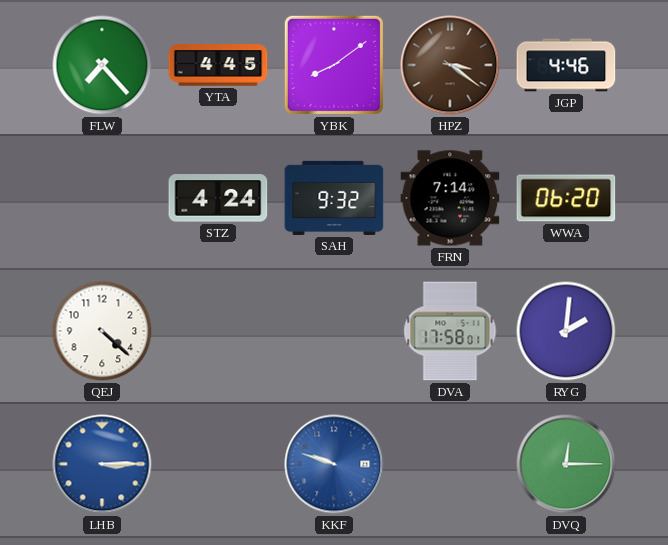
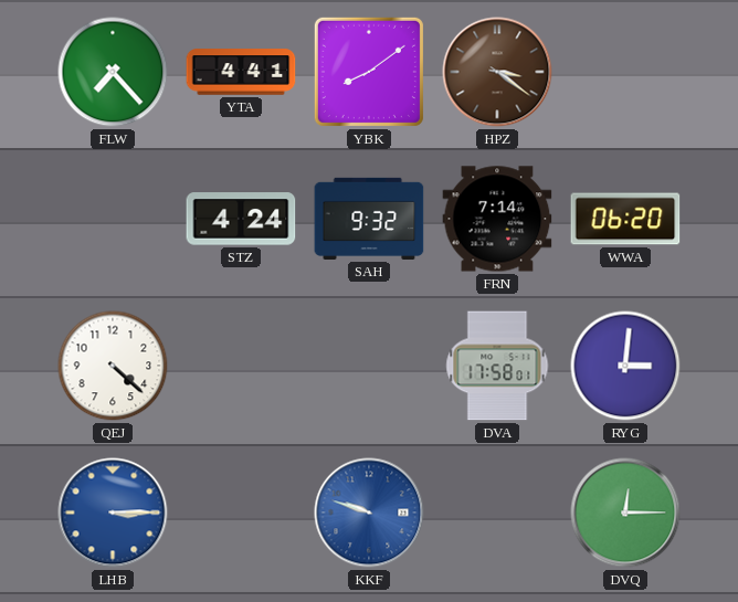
YTA: 4:45 -> 4:41 (241, 72)
JGP: 4:46 -> none (566, 65)
RYG: 2:01 -> 3:01 (625, 366)
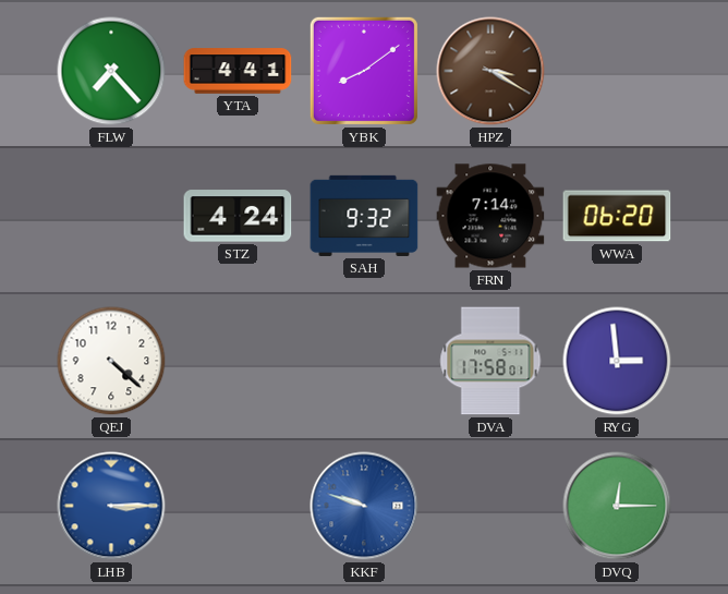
HPZ: 3:21 -> 3:20 (490, 71)
RYG: 3:01 -> 2:59 (617, 361)
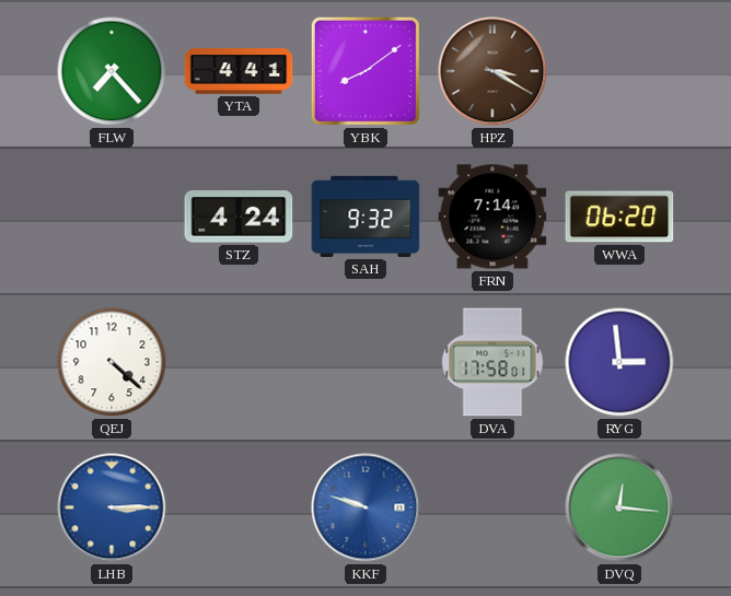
DVQ: 12:15 -> 12:16 (619, 507)
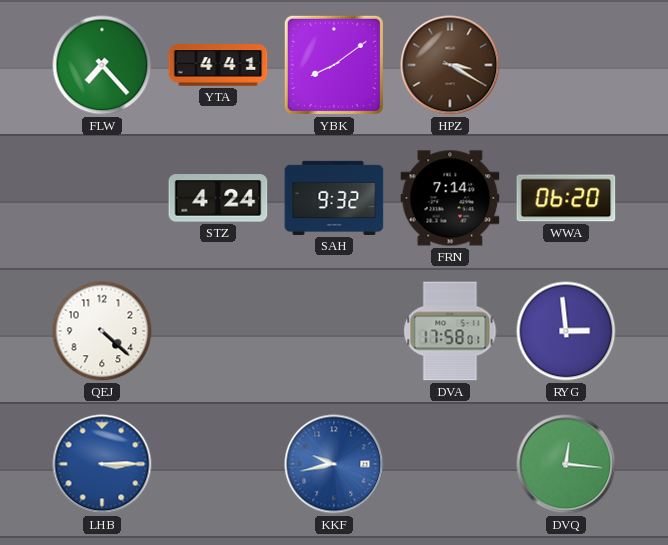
KKF: 9:48 -> 9:43 (334, 464)
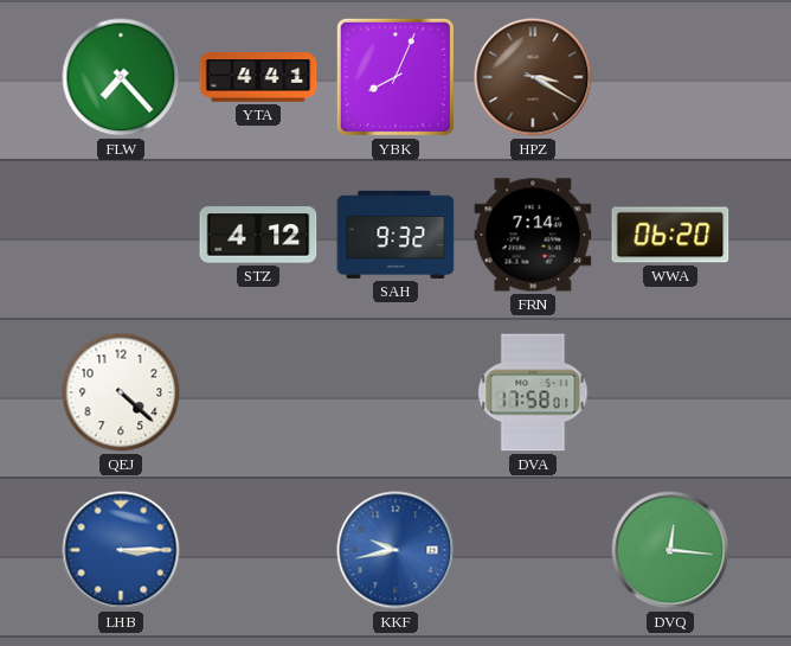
YBK: 8:09 -> 8:04 (395, 77)
STZ: 4:24 -> 4:12 (258, 235)
RYG: 2:59 -> none (566, 331)
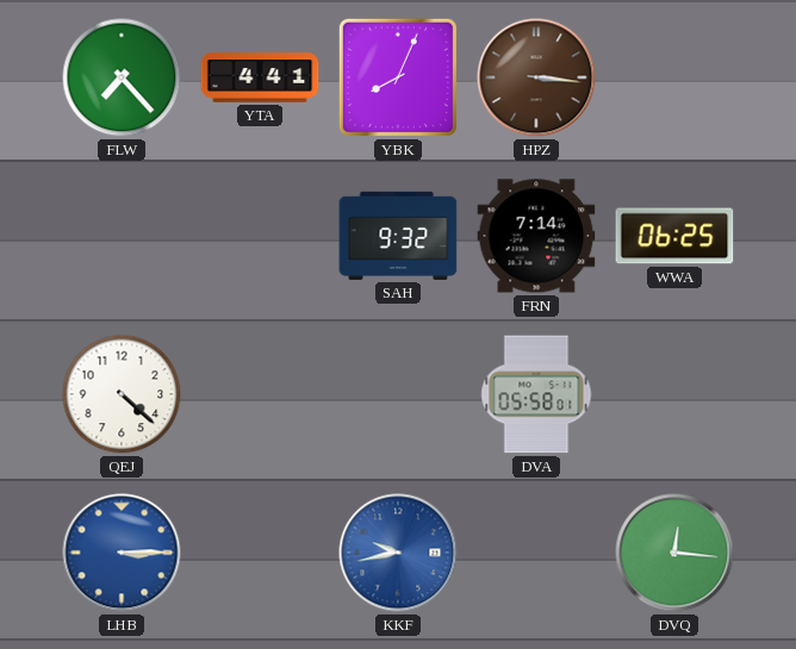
HPZ: 3:20 -> 3:16 (536, 77)
STZ: 4:12 -> none (258, 235)
WWA: 06:20 -> 06:25 (674, 236)
DVA: 17:58 -> 05:58 (536, 394)
